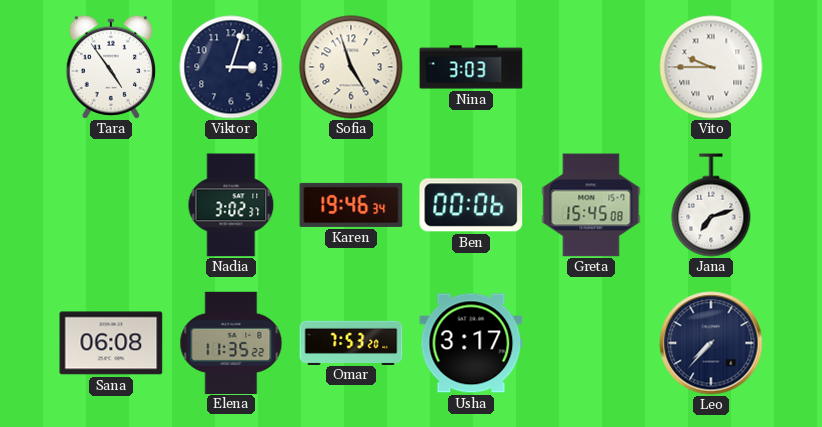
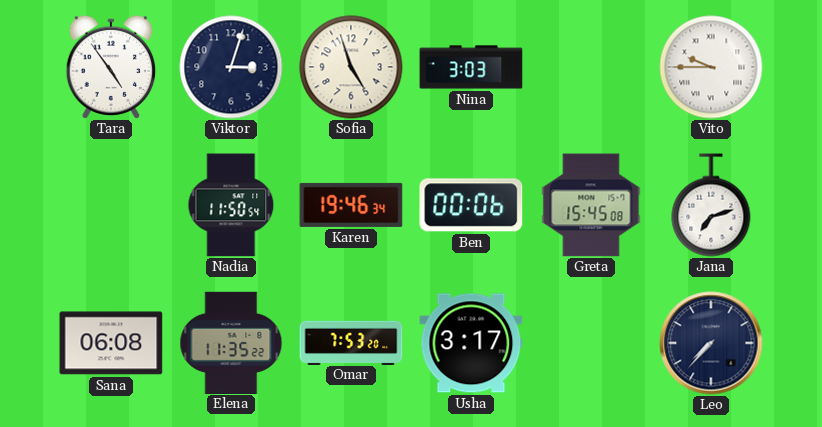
Nadia: 3:02 -> 11:50 (231, 205)
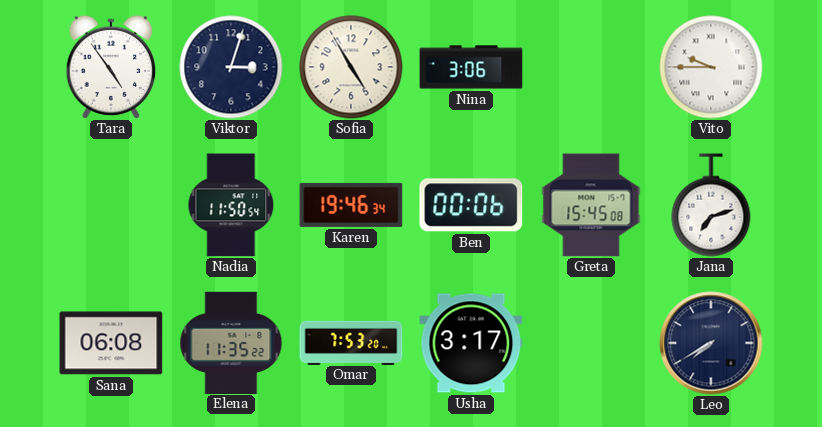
Sofia: 4:57 -> 4:55 (351, 67)
Nina: 3:03 -> 3:06 (471, 67)
Leo: 7:37 -> 7:40 (711, 343)
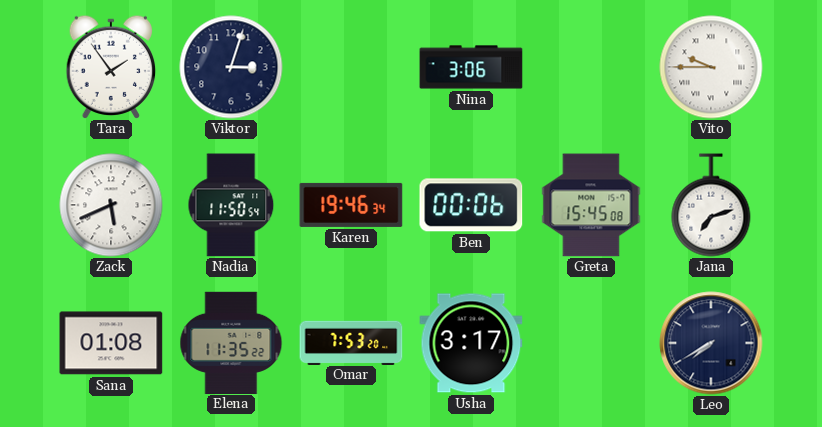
Tara: 4:54 -> 1:54 (111, 66)
Sofia: 4:55 -> none (351, 67)
Zack: none -> 5:41 (111, 205)
Sana: 06:08 -> 01:08 (111, 343)
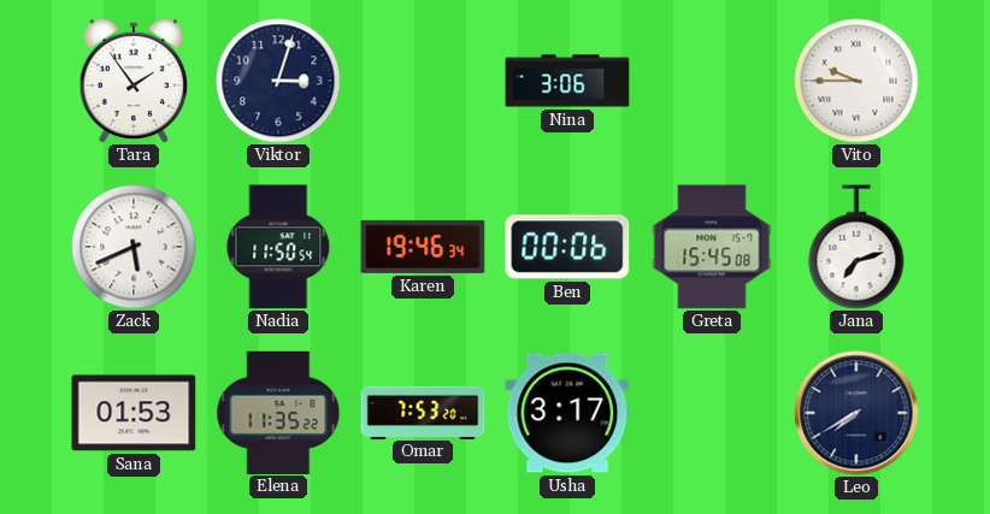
Sana: 01:08 -> 01:53 (134, 413)
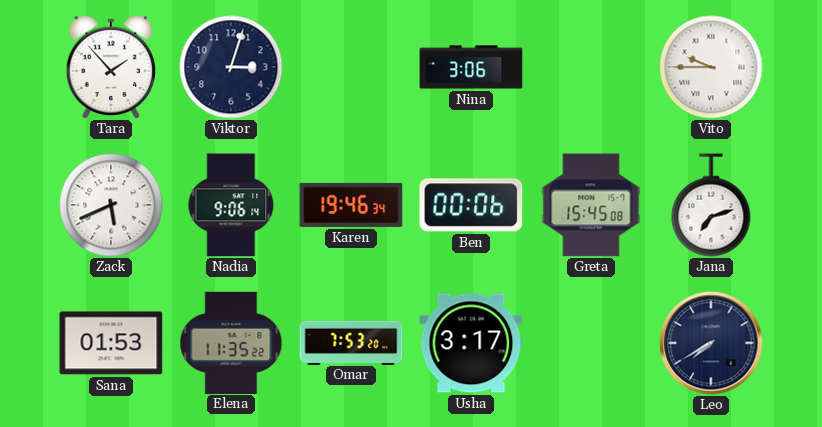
Tara: 1:54 -> 1:53 (111, 66)
Nadia: 11:50 -> 9:06 (231, 205)
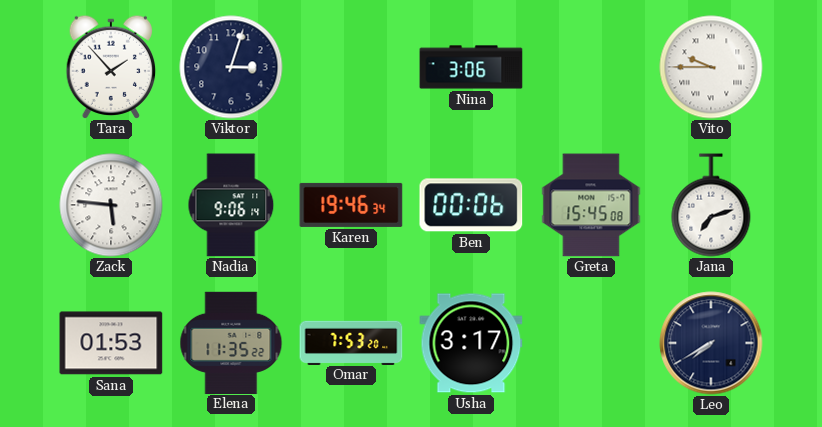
Zack: 5:41 -> 5:46 (111, 205)
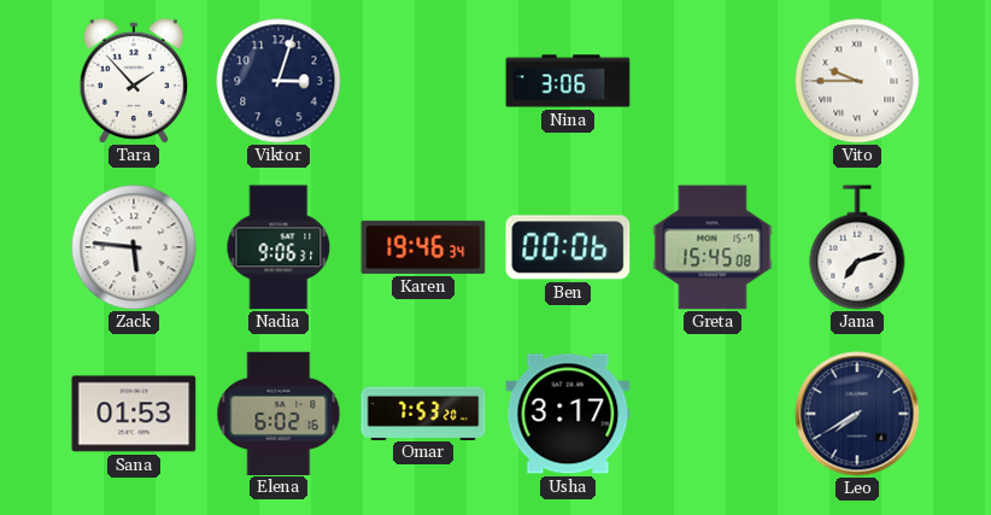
Nadia: 9:06:14 -> 9:06:31 (278, 247)
Elena: 11:35 -> 6:02 (278, 412)
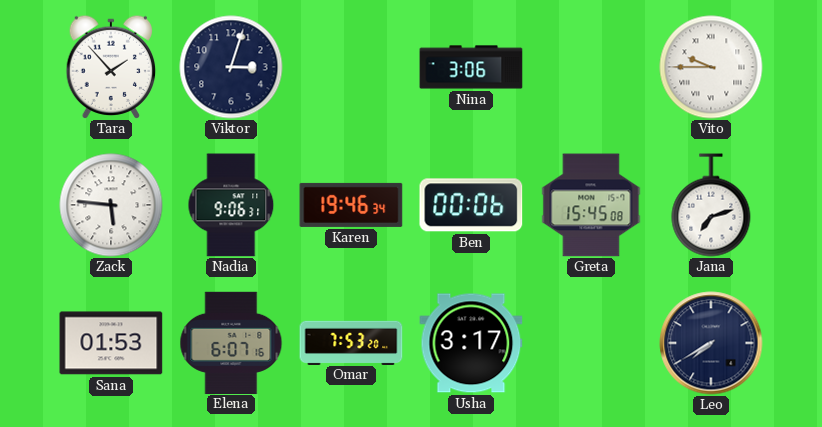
Elena: 6:02 -> 6:07 (231, 342)
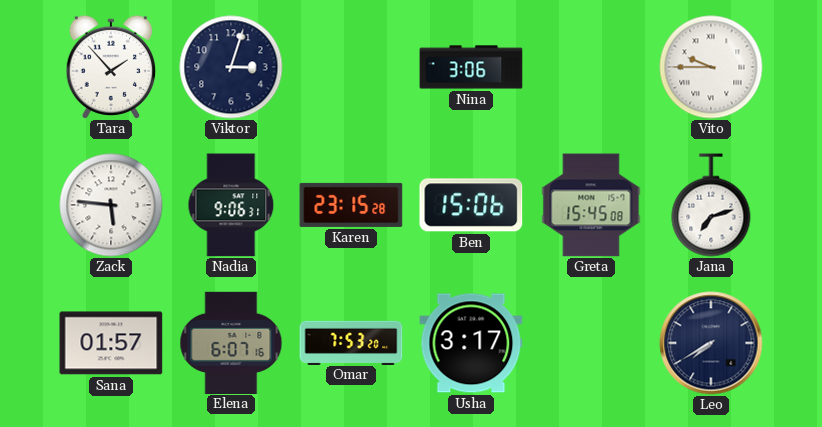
Karen: 19:46 -> 23:15 (351, 205)
Ben: 00:06 -> 15:06 (471, 205)
Sana: 01:53 -> 01:57 (111, 343)
